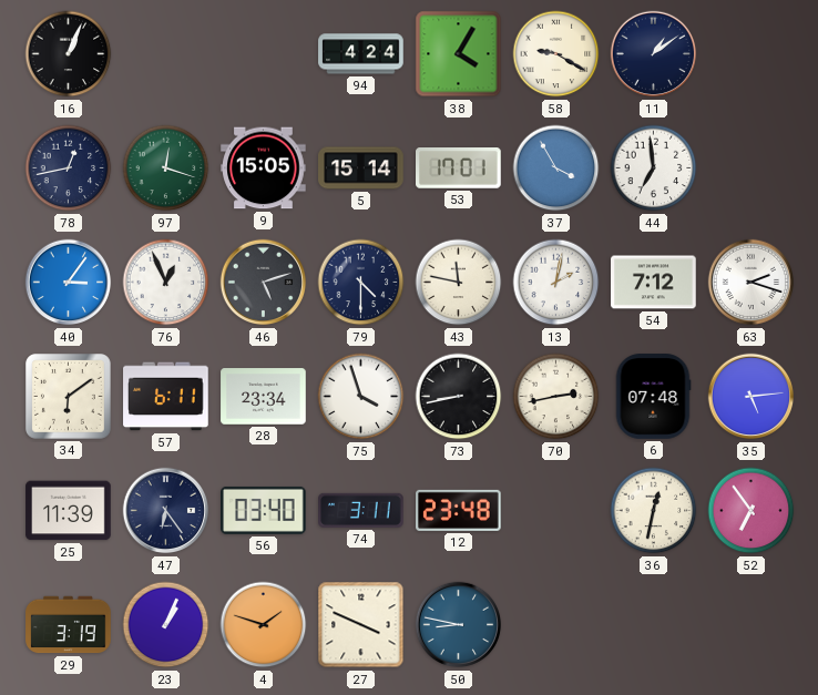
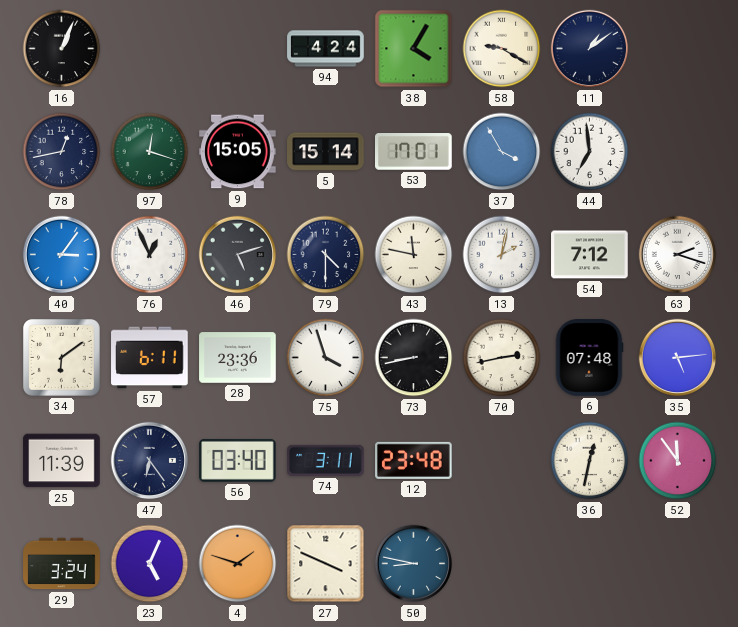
28: 23:34 -> 23:36 (238, 358)
52: 6:54 -> 11:54 (678, 461)
29: 3:19 -> 3:24 (62, 564)
23: 1:04 -> 5:04 (150, 564)
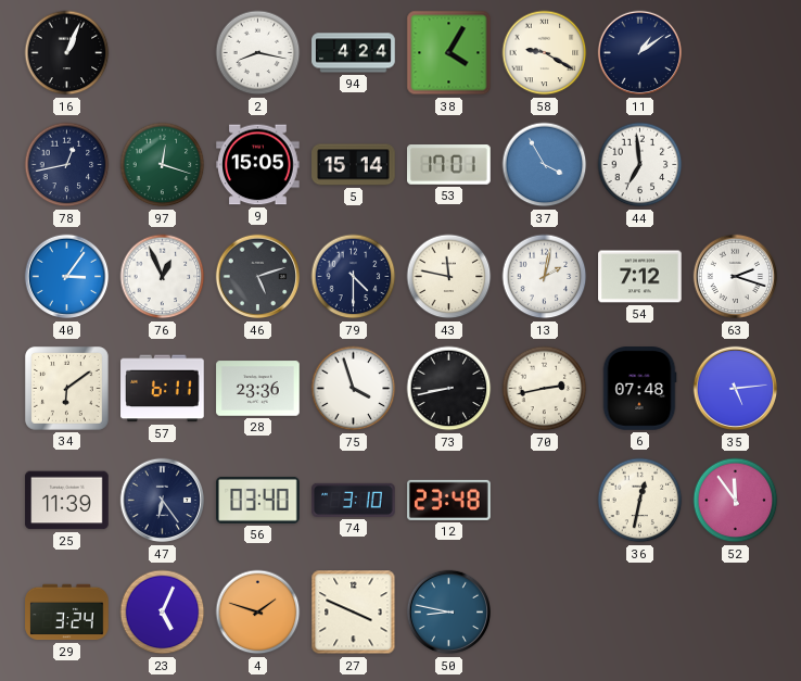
2: none -> 8:17 (258, 53)
74: 3:11 -> 3:10 (354, 500)
